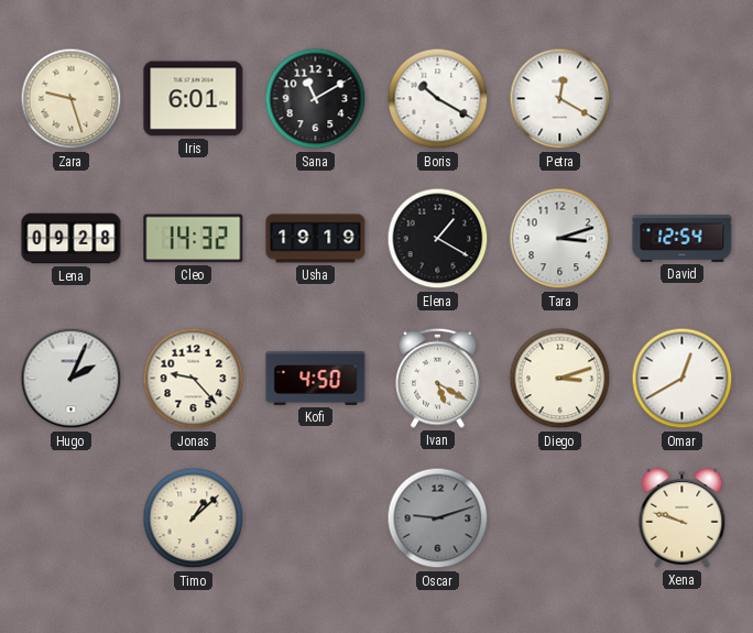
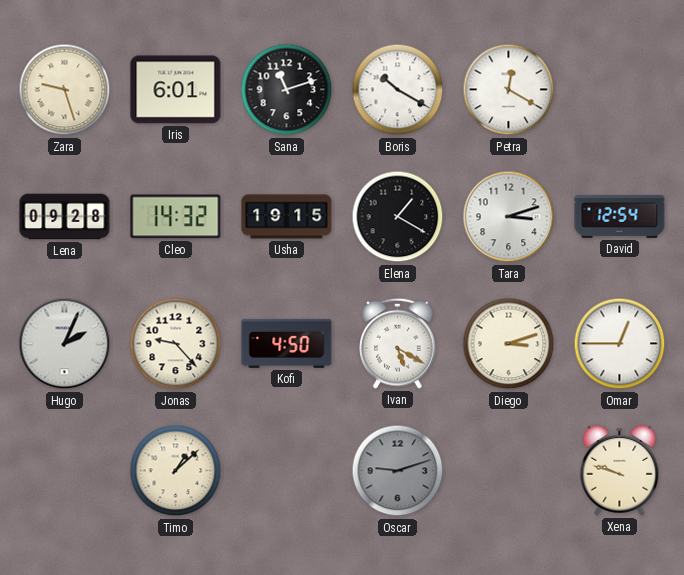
Sana: 11:10 -> 11:12 (287, 90)
Usha: 19:19 -> 19:15 (287, 217)
Omar: 12:40 -> 12:45 (620, 344)
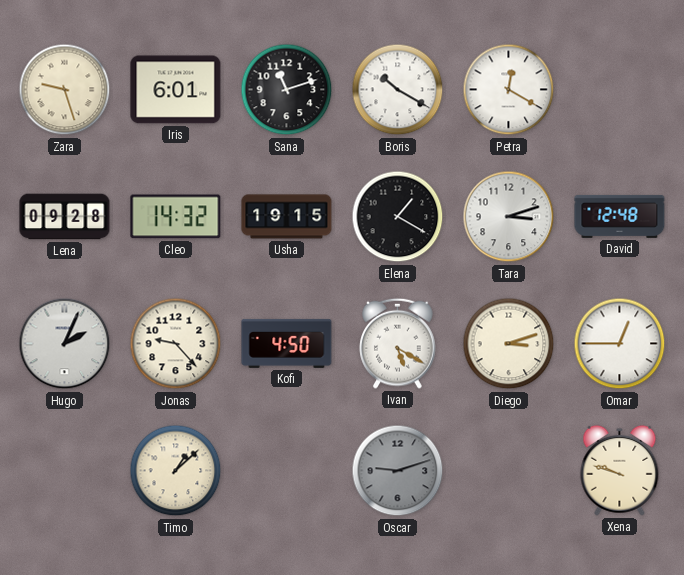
David: 12:54 -> 12:48 (620, 216)
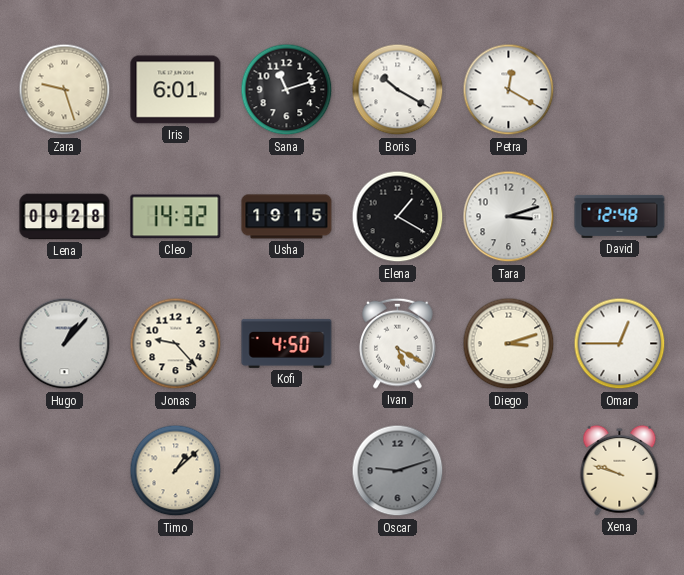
Hugo: 2:04 -> 1:07 (65, 344)
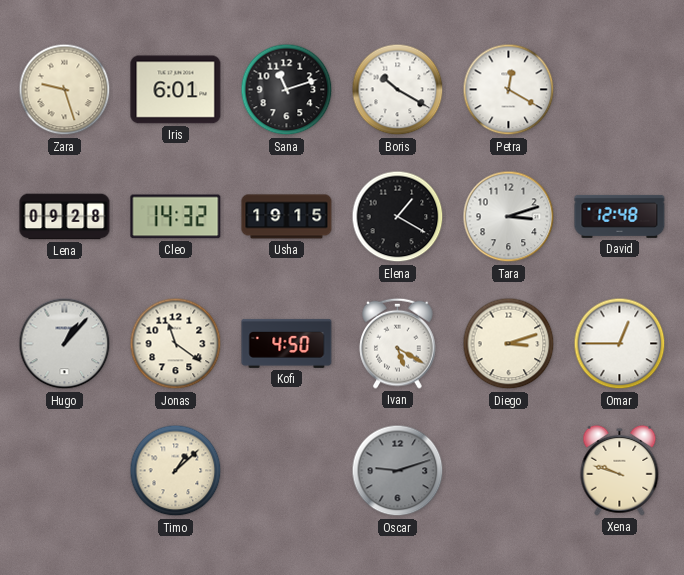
Jonas: 9:23 -> 11:21 (176, 344)
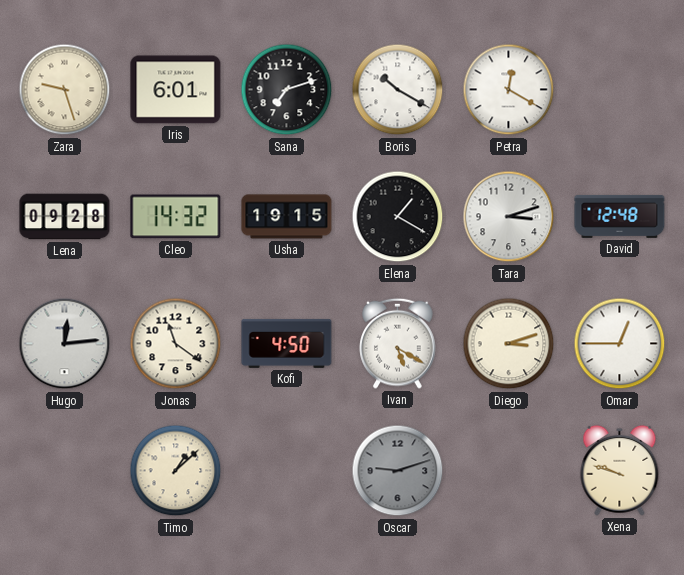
Sana: 11:12 -> 7:12 (287, 90)
Hugo: 1:07 -> 12:14 (65, 344)
